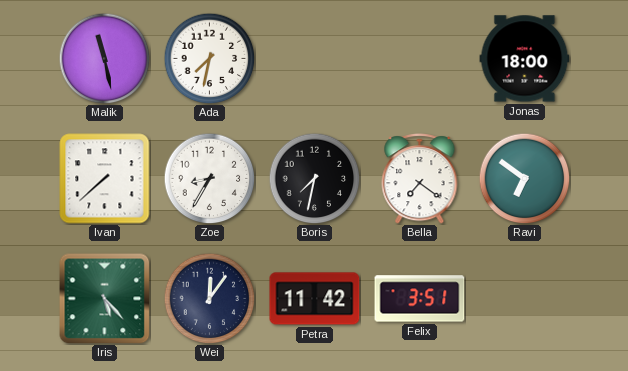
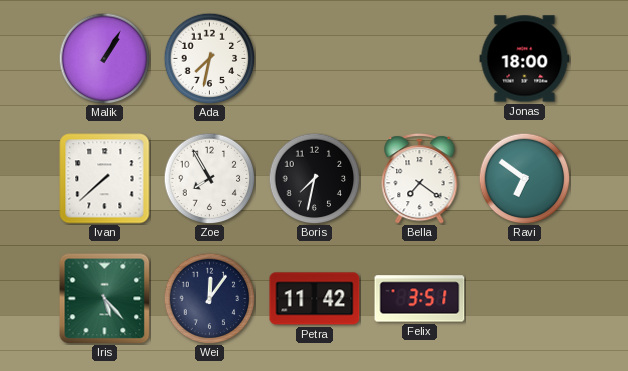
Malik: 11:28 -> 1:05 (104, 58)
Zoe: 8:35 -> 7:55 (209, 178)
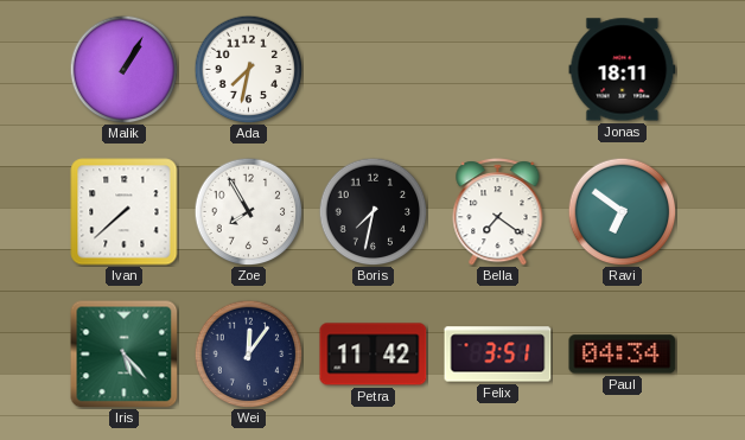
Jonas: 18:00 -> 18:11 (623, 70)
Paul: none -> 04:34 (623, 355)
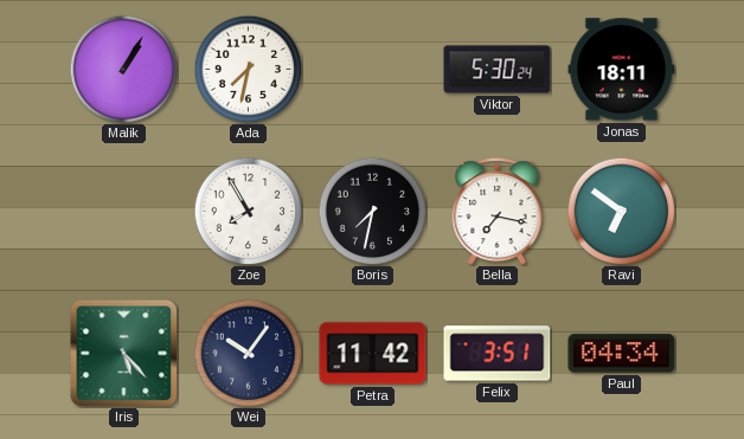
Viktor: none -> 5:30 (498, 70)
Ivan: 7:38 -> none (125, 212)
Bella: 7:21 -> 7:17 (498, 212)
Wei: 12:06 -> 10:06 (248, 353)
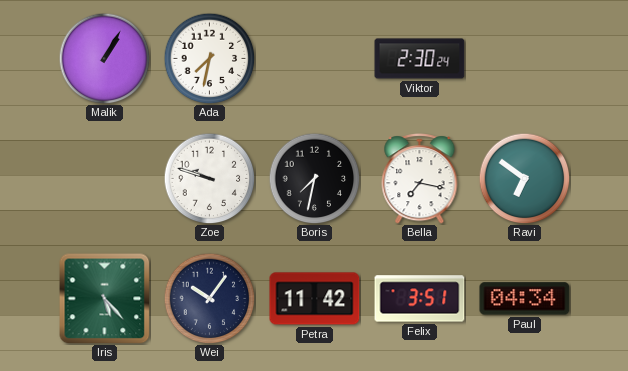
Viktor: 5:30 -> 2:30 (420, 59)
Jonas: 18:11 -> none (622, 70)
Zoe: 7:55 -> 9:48 (209, 178)
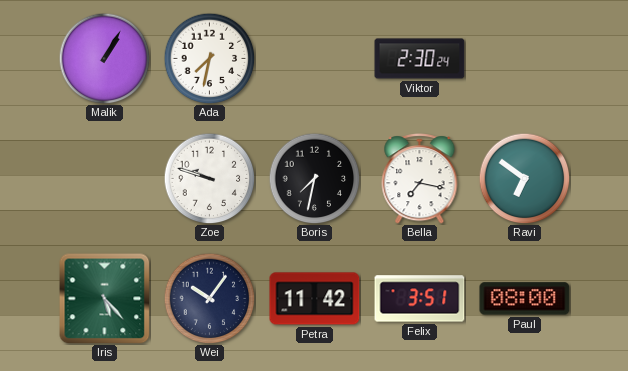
Paul: 04:34 -> 08:00 (525, 299)
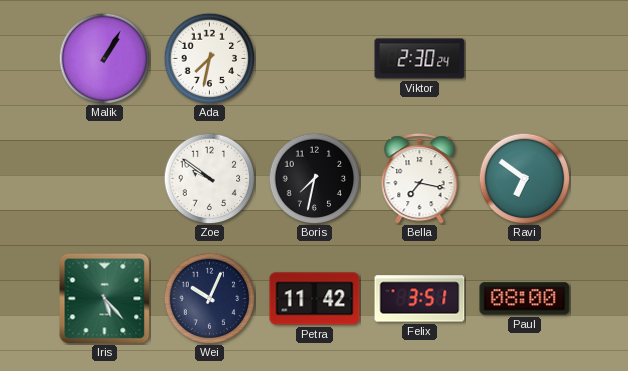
Zoe: 9:48 -> 9:51 (209, 178)
Wei: 10:06 -> 10:04 (209, 298)
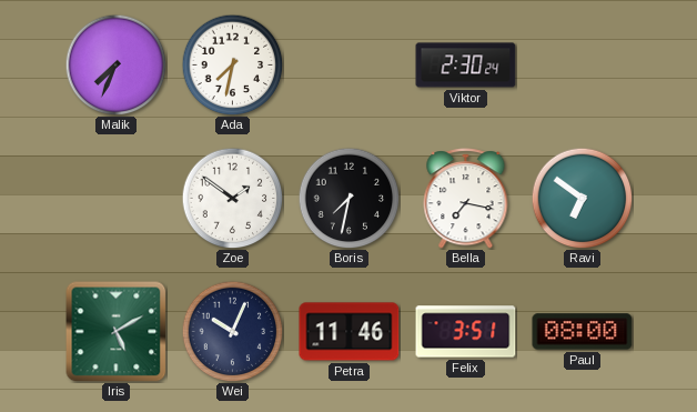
Malik: 1:05 -> 7:34 (115, 64)
Zoe: 9:51 -> 1:51 (232, 198)
Iris: 5:23 -> 5:10 (115, 331)
Petra: 11:42 -> 11:46 (350, 332)
